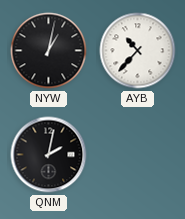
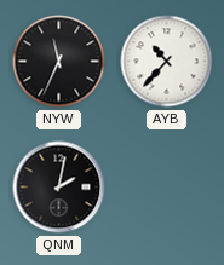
NYW: 1:02 -> 11:34 (59, 62)
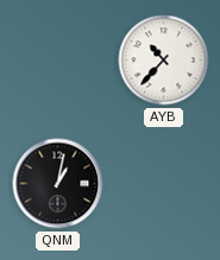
NYW: 11:34 -> none (59, 62)
QNM: 2:02 -> 1:02 (58, 184)
